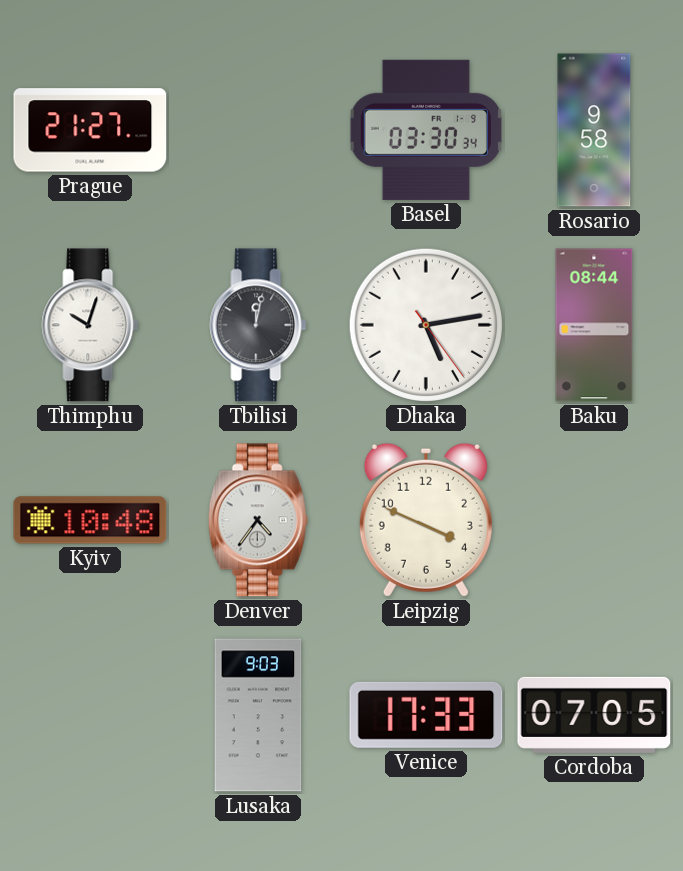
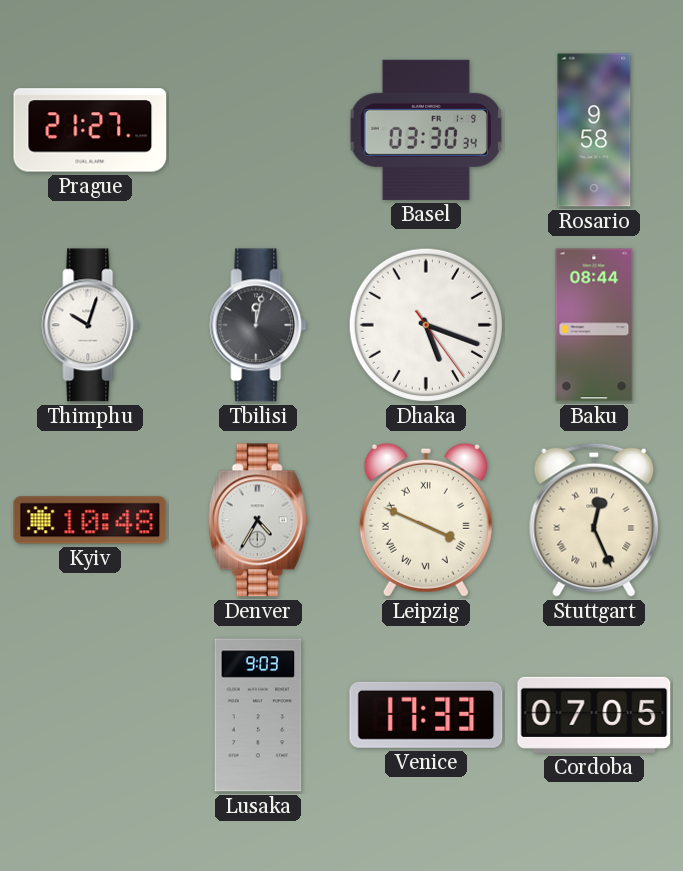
Dhaka: 5:13 -> 5:18 (426, 325)
Denver: 4:36 -> 4:35 (258, 520)
Leipzig numerals: Arabic -> Roman (426, 520)
Stuttgart: none -> 12:26 (594, 520)
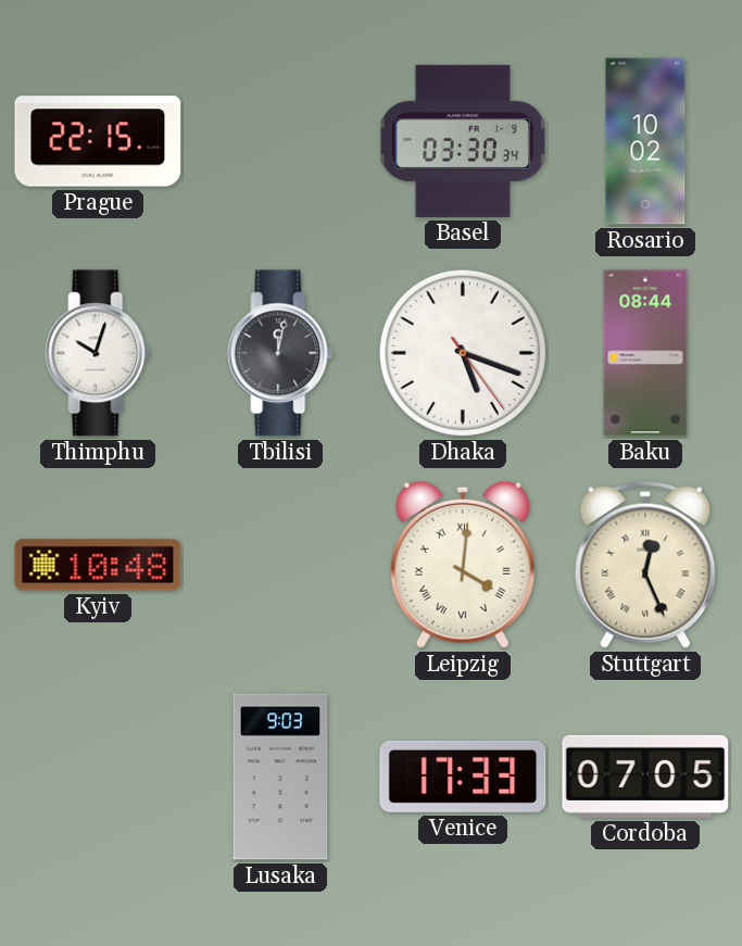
Prague: 21:27 -> 22:15 (98, 141)
Rosario: 9:58 -> 10:02 (645, 141)
Denver: 4:35 -> none (258, 520)
Leipzig: 3:49 -> 4:01 (463, 565)
